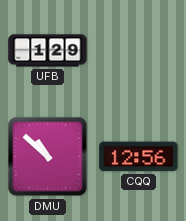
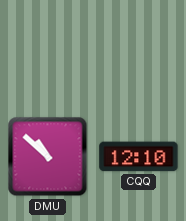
UFB: 1:29 -> none (48, 51)
CQQ: 12:56 -> 12:10 (139, 157)
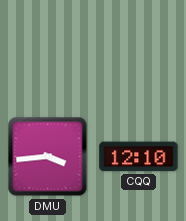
DMU: 10:52 -> 3:44 (48, 157)
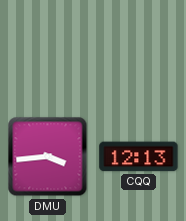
CQQ: 12:10 -> 12:13 (139, 157)
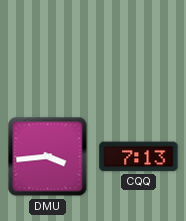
CQQ: 12:13 -> 7:13 (139, 157)
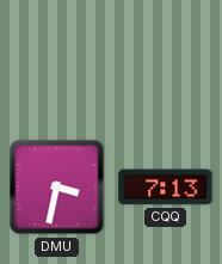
DMU: 3:44 -> 3:32 (57, 188)
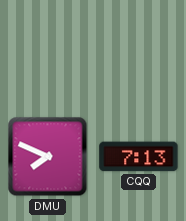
DMU: 3:32 -> 7:49 (48, 157)
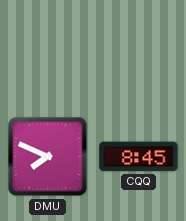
CQQ: 7:13 -> 8:45 (139, 157)
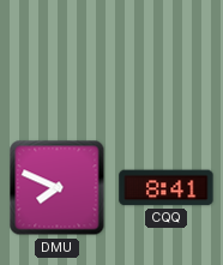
CQQ: 8:45 -> 8:41 (167, 188)
